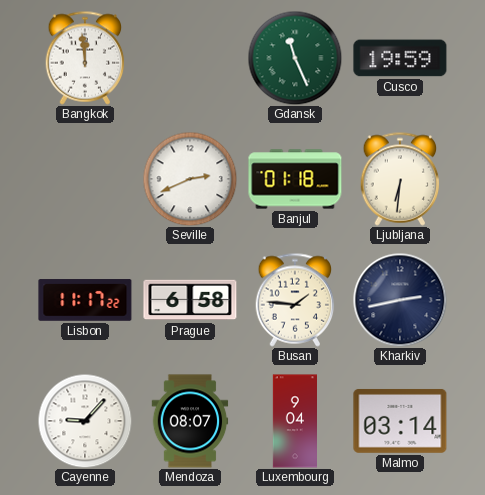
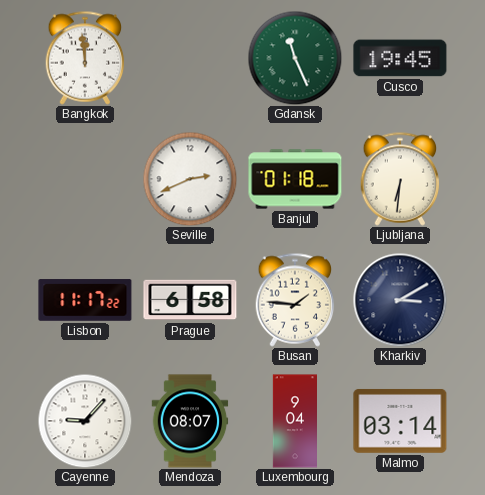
Cusco: 19:59 -> 19:45 (400, 58)
Kharkiv: 2:43 -> 3:10 (400, 300)
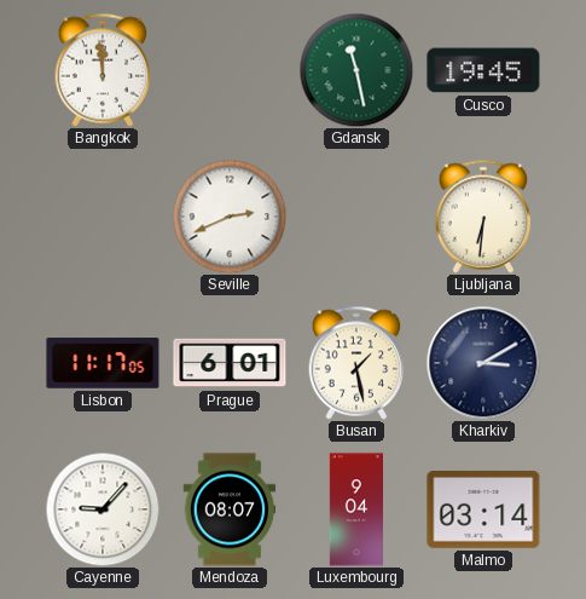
Gdansk: 11:26 -> 11:28 (356, 70)
Banjul: 01:18 -> none (295, 179)
Lisbon: 11:17:22 -> 11:17:05 (103, 363)
Prague: 6:58 -> 6:01 (230, 363)
Busan: 1:46 -> 1:28 (356, 363)
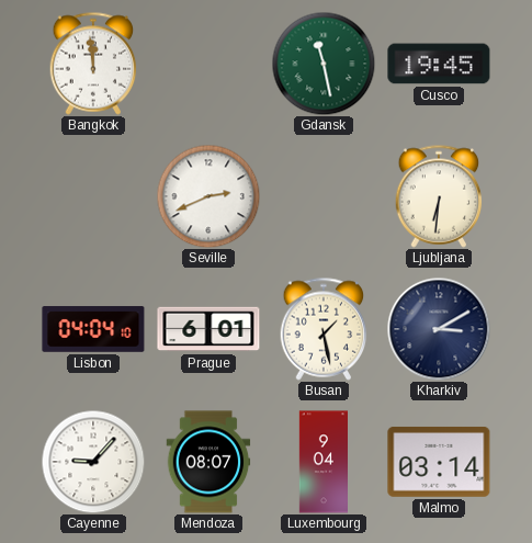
Lisbon: 11:17 -> 04:04 (93, 329)
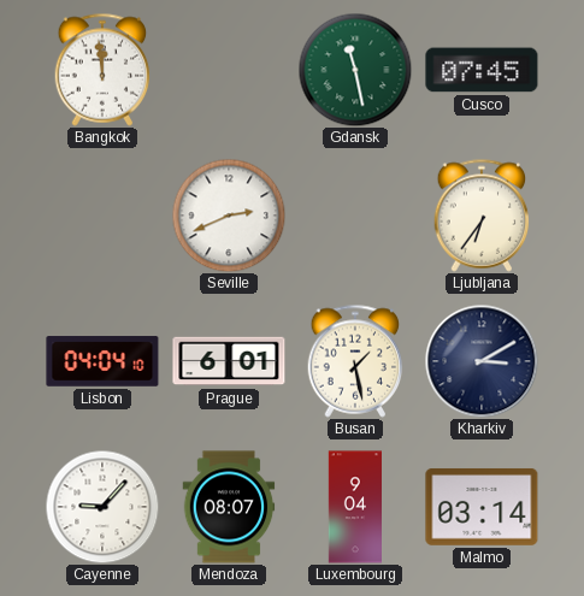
Cusco: 19:45 -> 07:45 (482, 70)
Ljubljana: 6:31 -> 6:36 (482, 216)
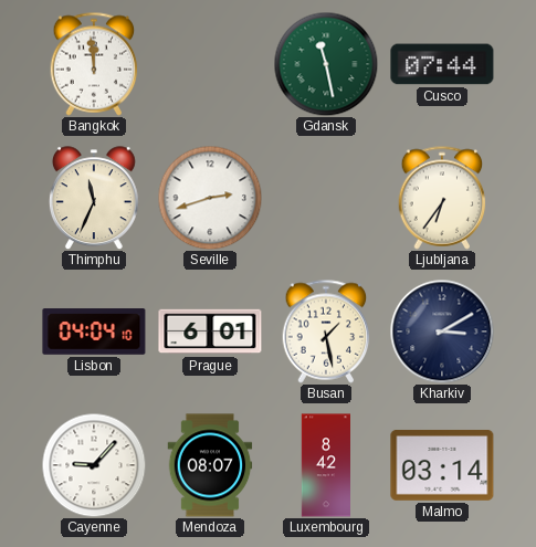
Cusco: 07:45 -> 07:44 (442, 64)
Thimphu: none -> 11:34 (94, 198)
Seville: 2:41 -> 2:42 (210, 198)
Luxembourg: 9:04 -> 8:42 (325, 465)
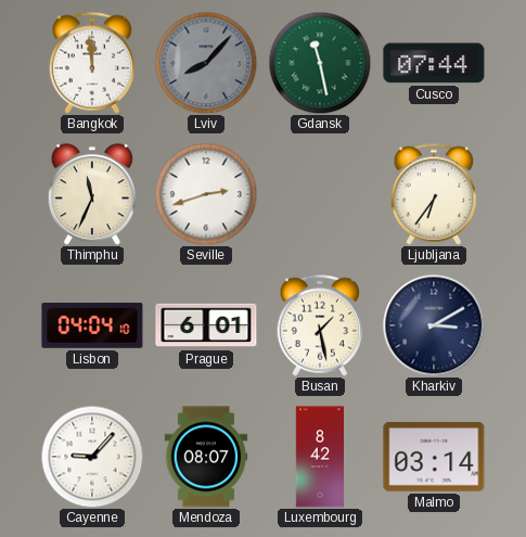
Lviv: none -> 8:07 (206, 63)
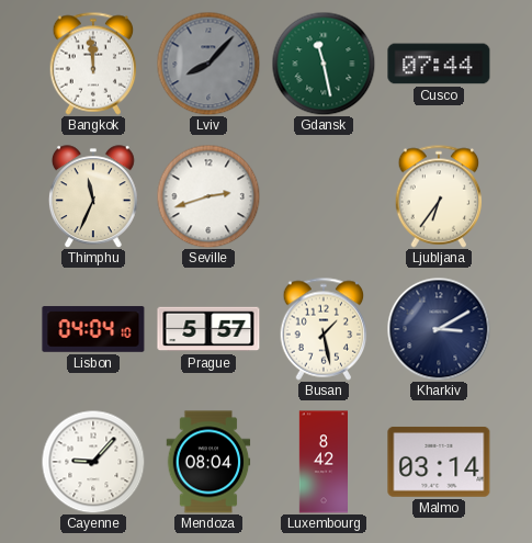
Prague: 6:01 -> 5:57 (208, 329)
Mendoza: 08:07 -> 08:04 (208, 462)
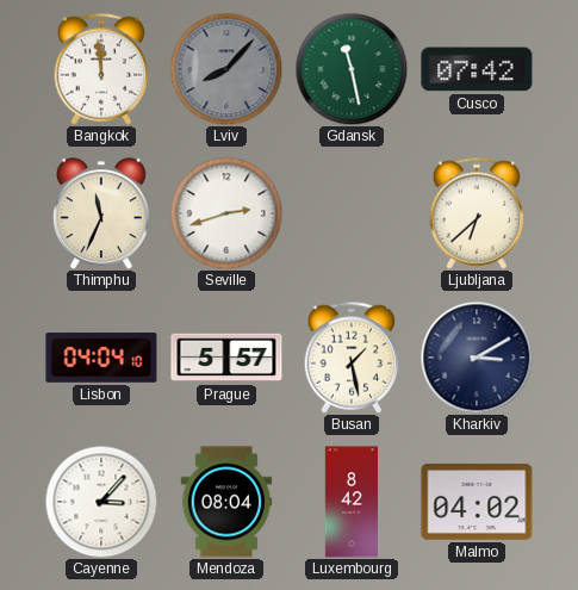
Cusco: 07:44 -> 07:42 (477, 69)
Ljubljana: 6:36 -> 6:38 (477, 213)
Cayenne: 9:07 -> 3:07 (101, 502)
Malmo: 03:14 -> 04:02 (477, 502)
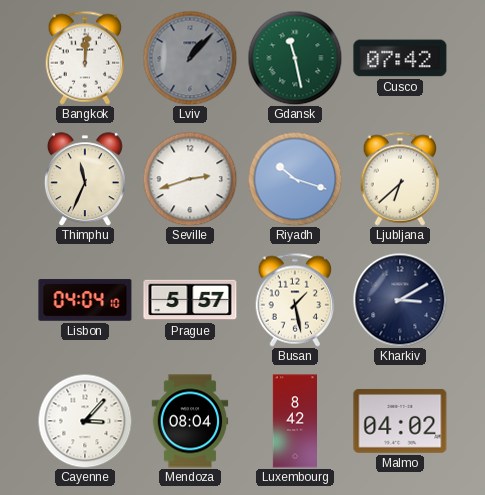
Bangkok: 11:59 -> 12:01 (85, 58)
Lviv: 8:07 -> 1:07 (190, 58)
Riyadh: none -> 10:18 (295, 179)
